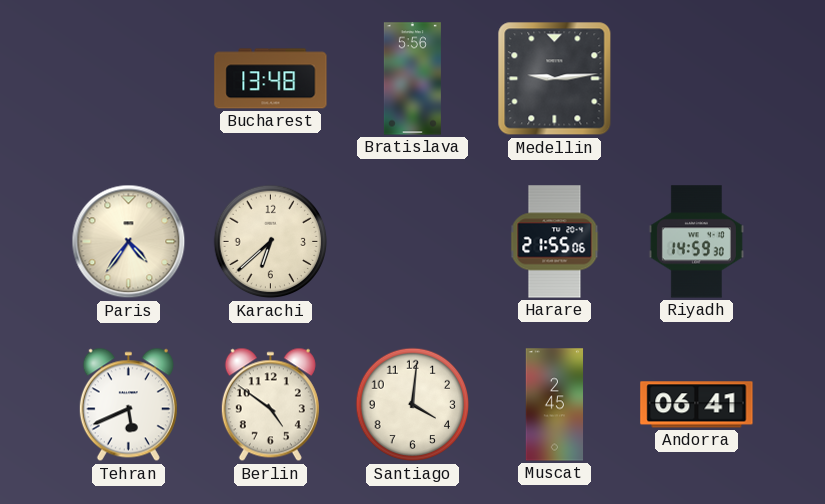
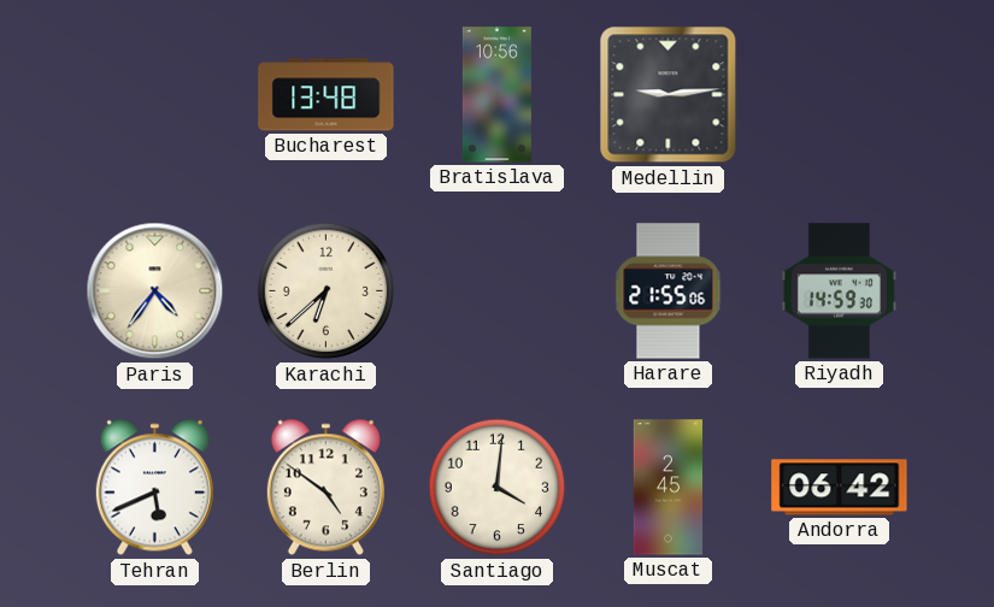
Bratislava: 5:56 -> 10:56 (496, 95)
Andorra: 06:41 -> 06:42 (840, 488)
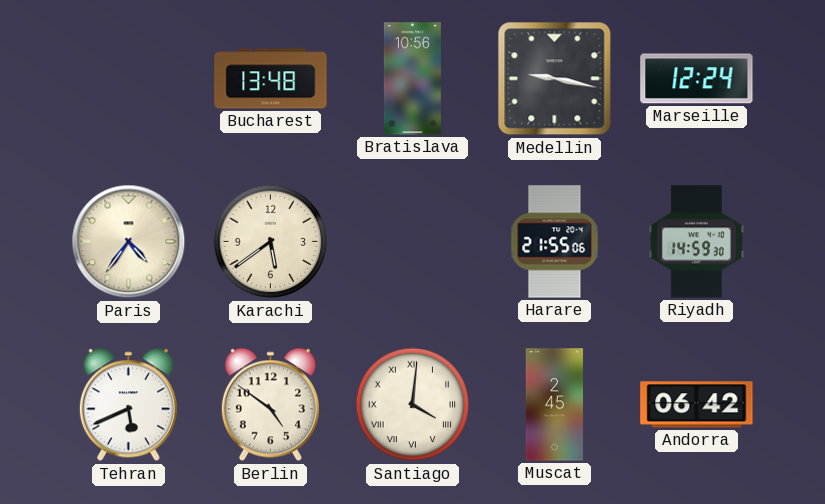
Medellin: 9:14 -> 9:17 (555, 79)
Marseille: none -> 12:24 (697, 79)
Karachi: 6:38 -> 5:39 (271, 242)
Santiago numerals: Arabic -> Roman (413, 405)
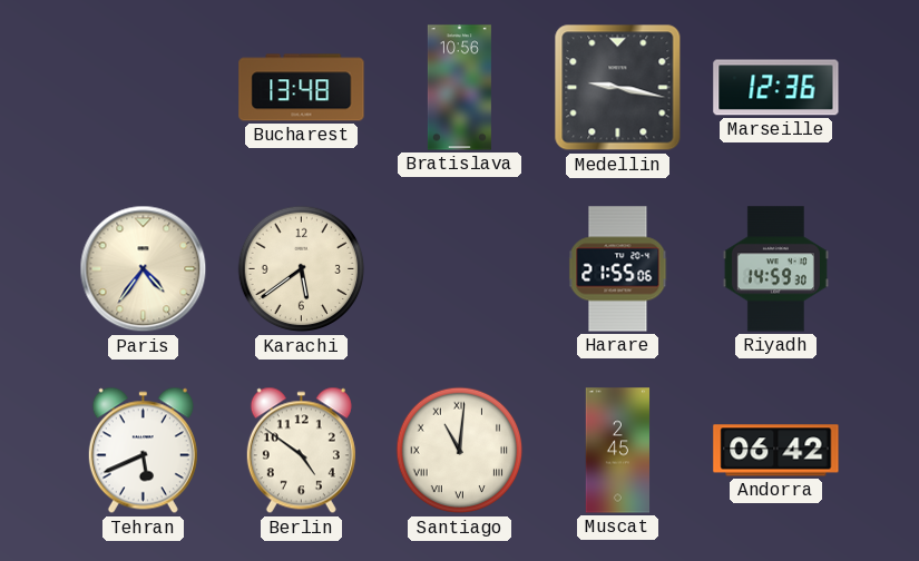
Marseille: 12:24 -> 12:36 (776, 88)
Santiago: 4:01 -> 11:01 (460, 451)
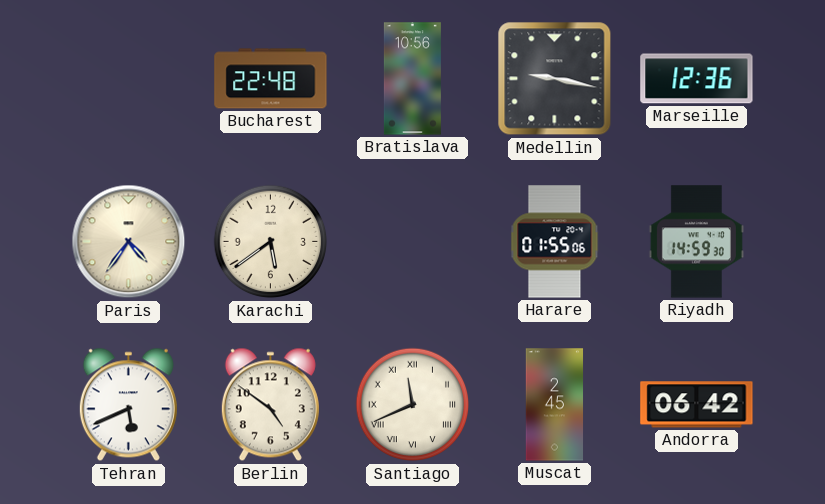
Bucharest: 13:48 -> 22:48 (271, 79)
Harare: 21:55 -> 01:55 (555, 242)
Santiago: 11:01 -> 11:41 (413, 405)
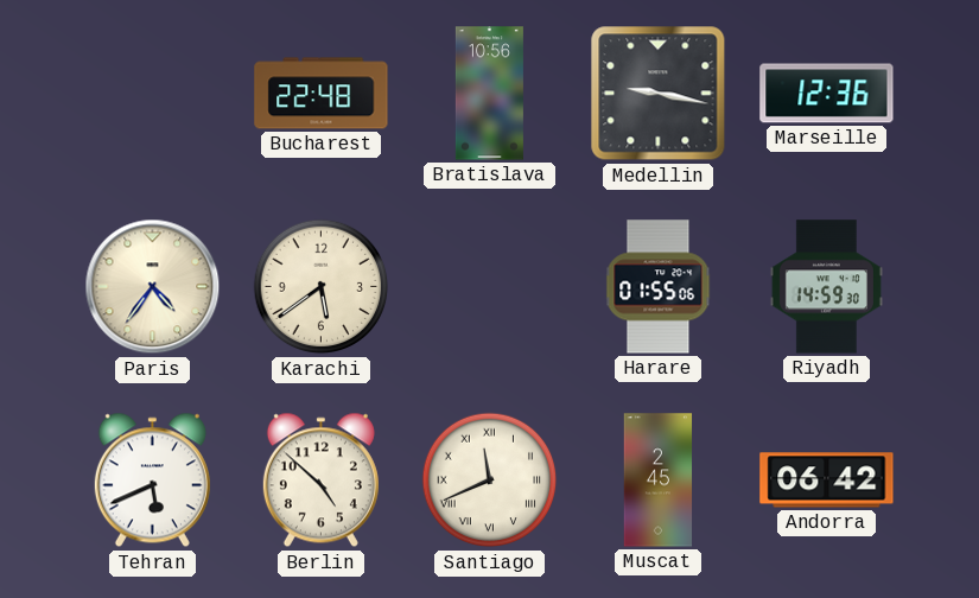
Berlin: 4:51 -> 4:52 (320, 481)
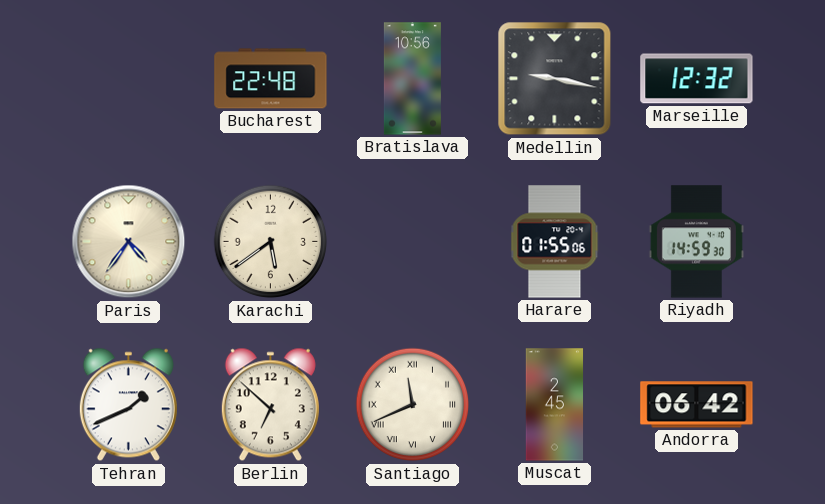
Marseille: 12:36 -> 12:32 (697, 79)
Tehran: 5:41 -> 1:41 (128, 405)
Berlin: 4:52 -> 6:52 (270, 405)
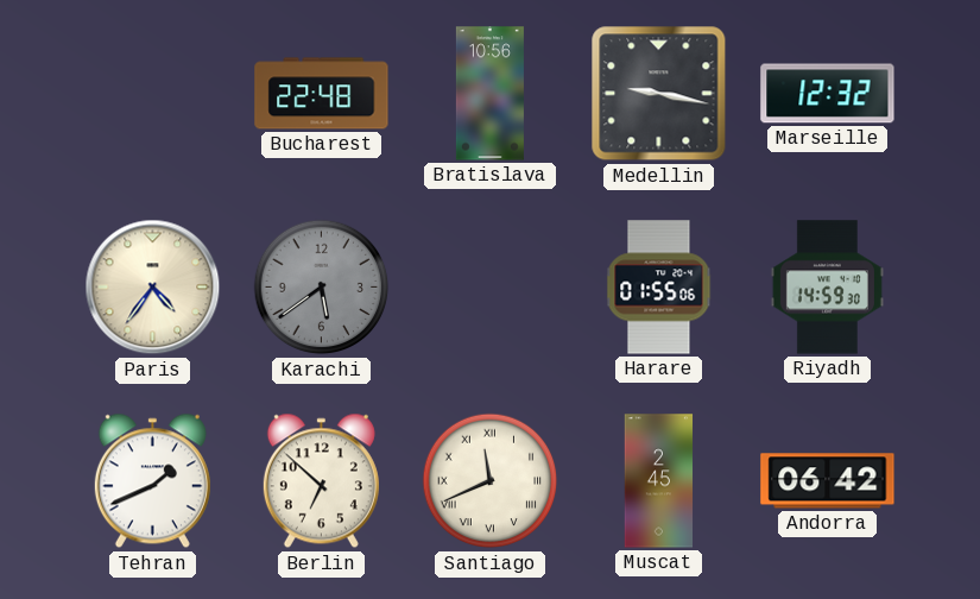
Karachi dial: cream -> grey (322, 288)
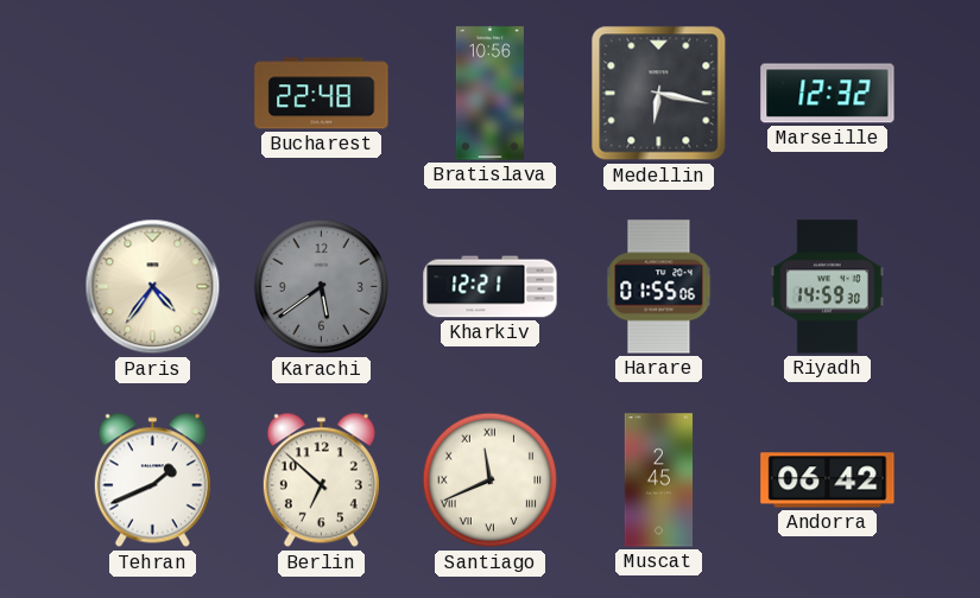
Medellin: 9:17 -> 6:17 (659, 94)
Kharkiv: none -> 12:21 (491, 287)
